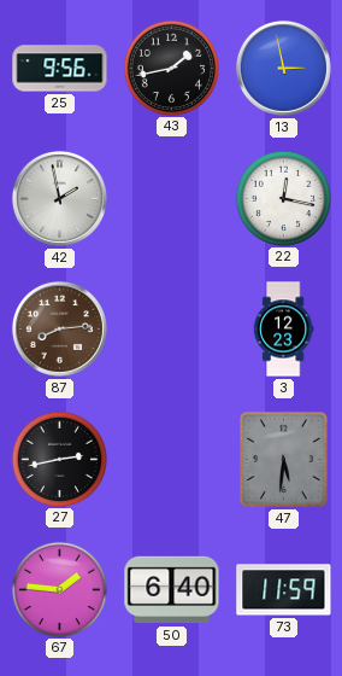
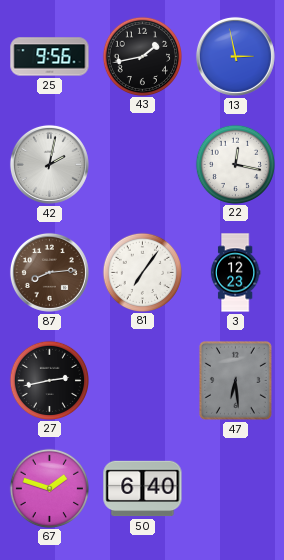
42: 1:58 -> 2:02 (49, 164)
81: none -> 7:06 (142, 272)
47: 5:31 -> 6:29 (235, 380)
67: 1:46 -> 1:48 (49, 488)
73: 11:59 -> none (284, 590)
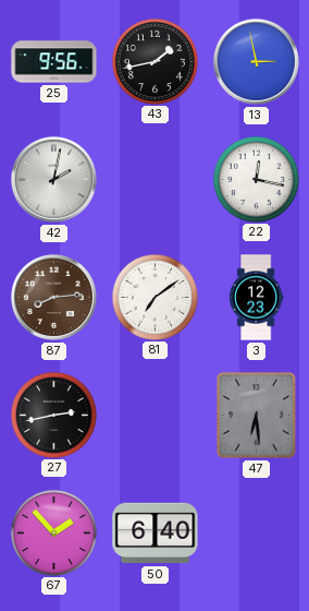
81: 7:06 -> 7:09 (154, 297)
67: 1:48 -> 1:53 (53, 532)
